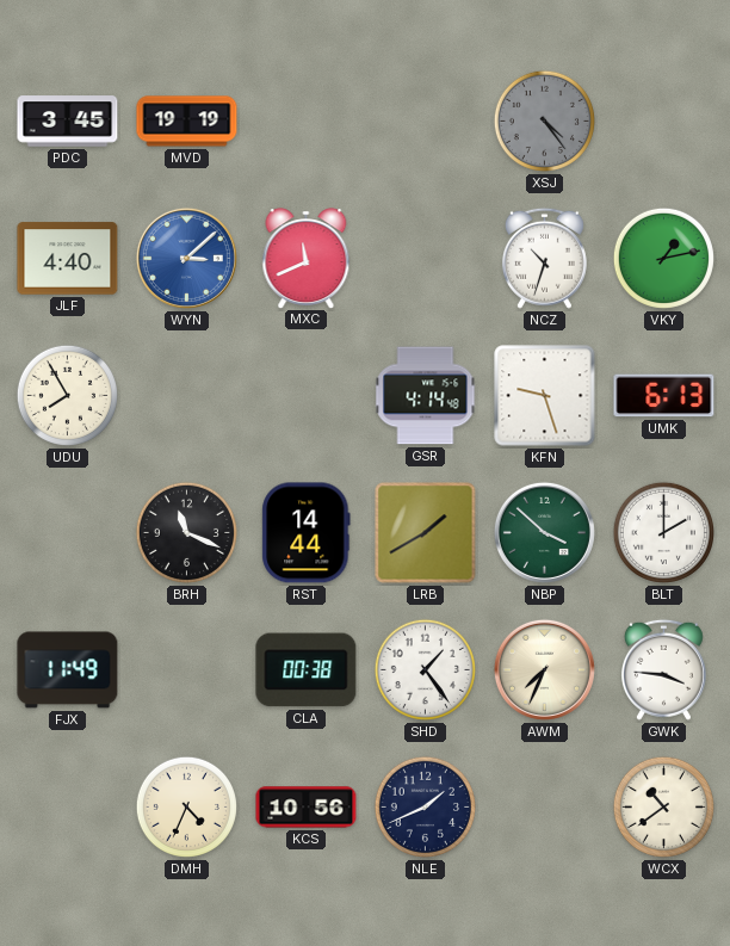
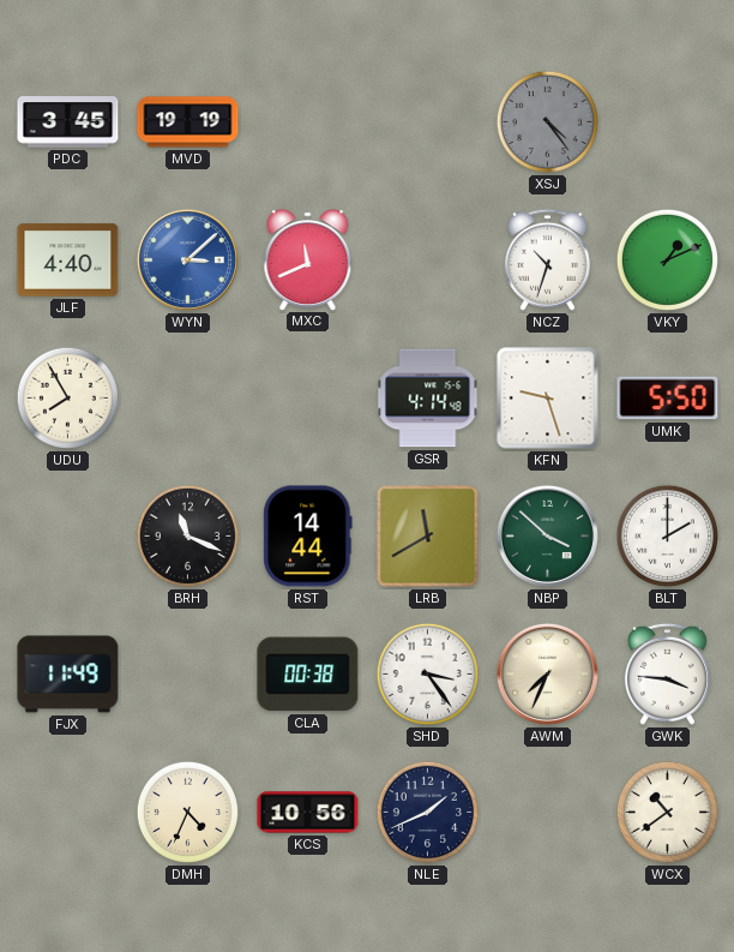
VKY: 1:13 -> 1:11 (667, 259)
UMK: 6:13 -> 5:50 (668, 399)
LRB: 1:40 -> 11:40 (428, 537)
SHD: 1:24 -> 3:24 (427, 673)
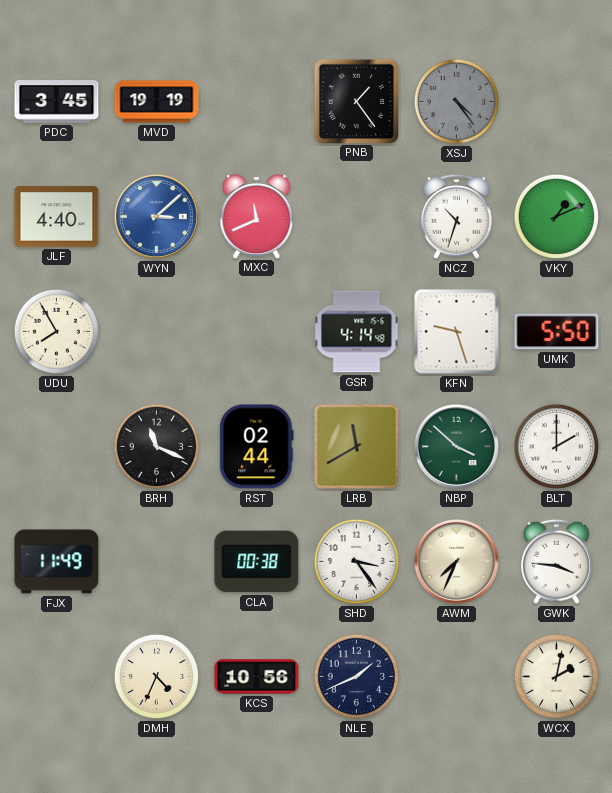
PNB: none -> 1:24 (356, 101)
RST: 14:44 -> 02:44 (257, 447)
WCX: 10:39 -> 2:02 (556, 676)
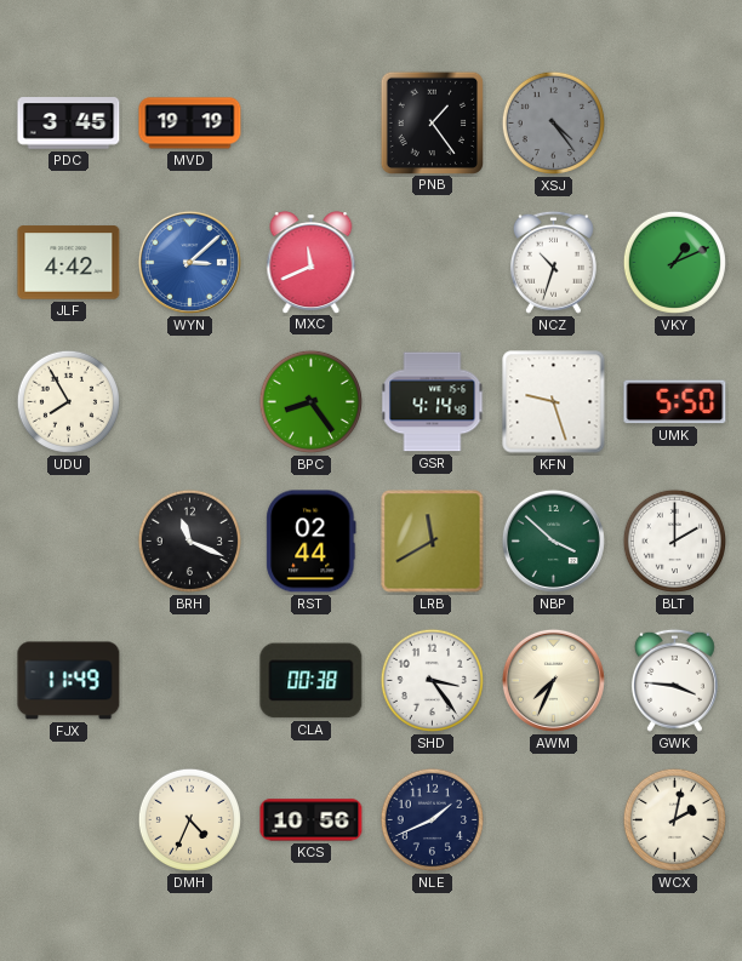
JLF: 4:40 -> 4:42 (69, 263)
BPC: none -> 8:24 (310, 401)
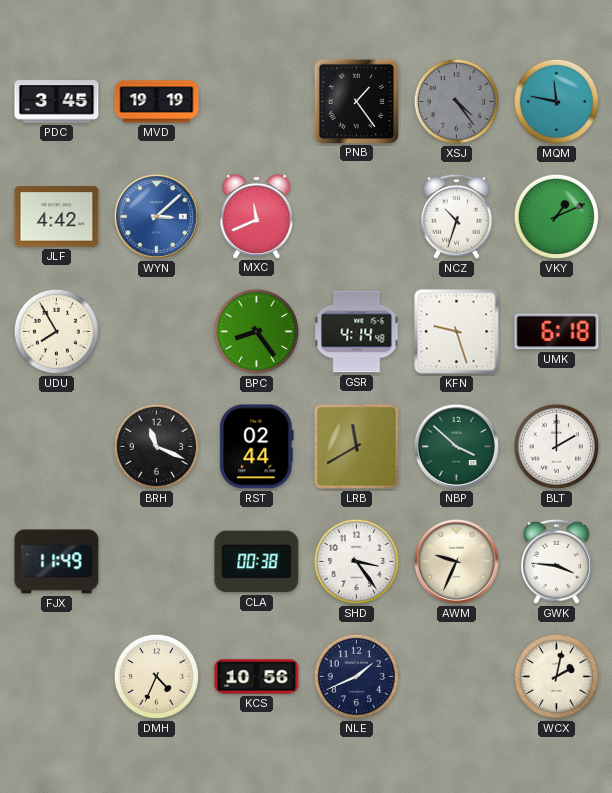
MQM: none -> 11:47 (556, 101)
UMK: 5:50 -> 6:18 (557, 332)
AWM: 7:34 -> 9:34 (456, 561)
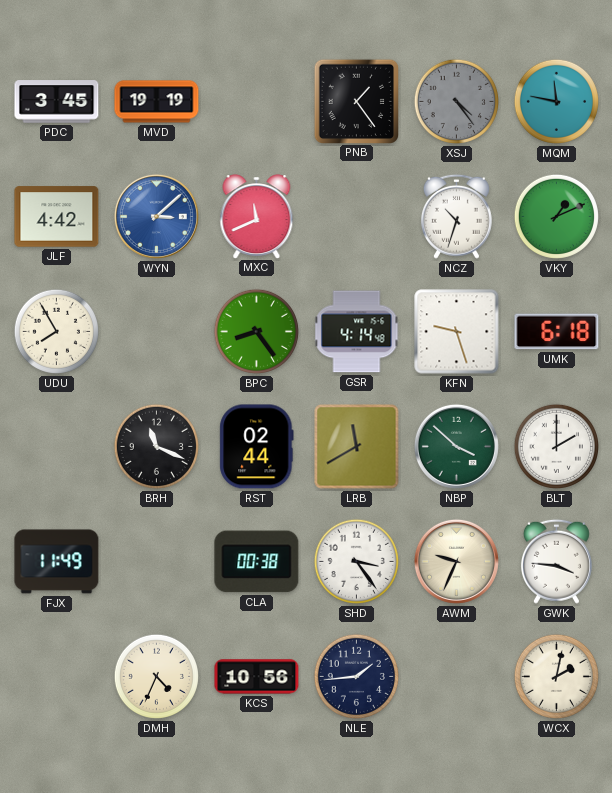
NLE: 1:41 -> 1:44 (356, 676)
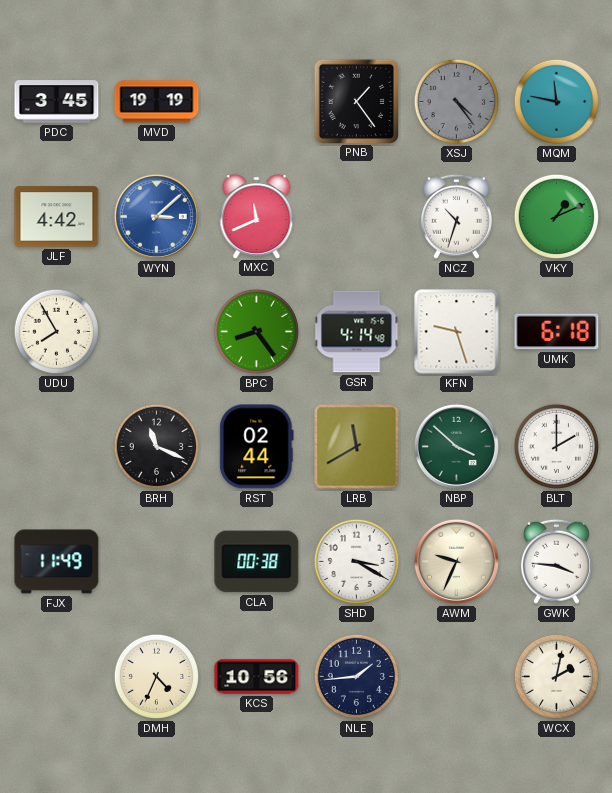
SHD: 3:24 -> 3:20 (356, 561)
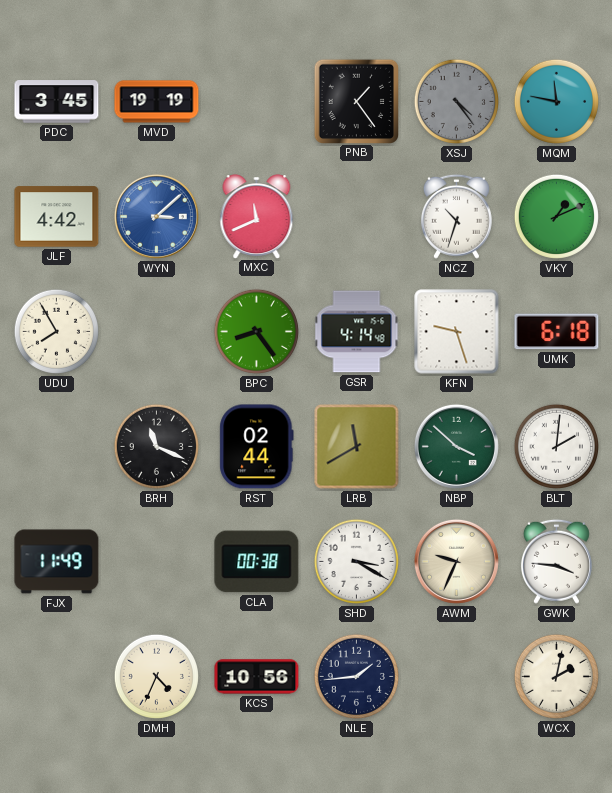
BLT: 2:00 -> 2:01 (556, 446)
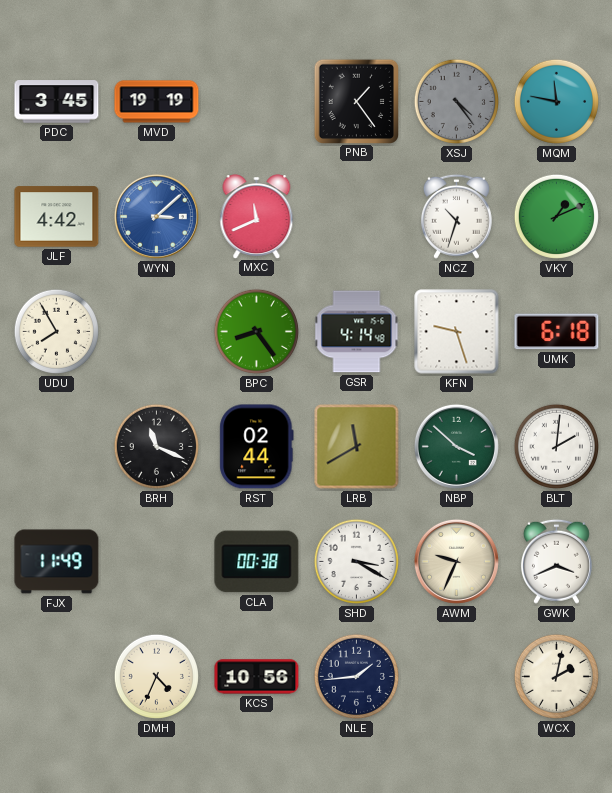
GWK: 3:46 -> 3:41 (556, 561)
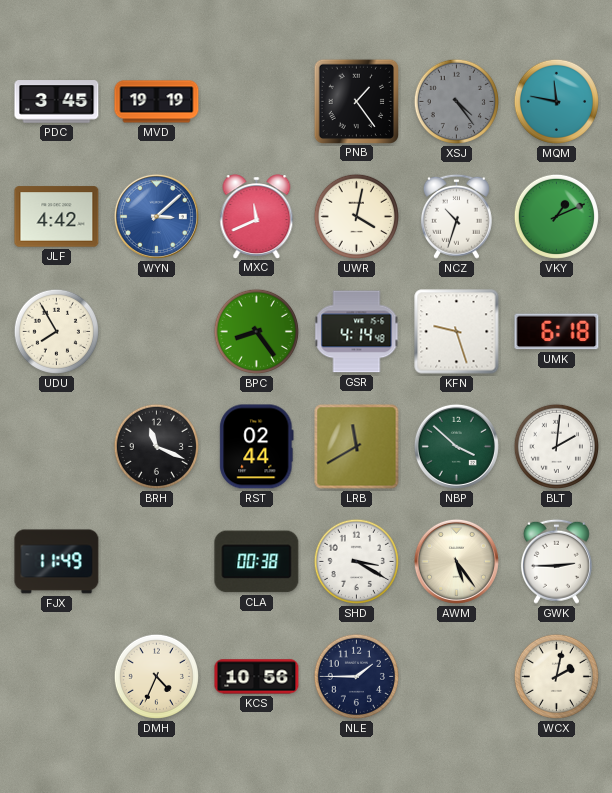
UWR: none -> 4:02 (356, 216)
AWM: 9:34 -> 5:24 (456, 561)
GWK: 3:41 -> 2:45 (556, 561)
NLE: 1:44 -> 1:45 (356, 676)
